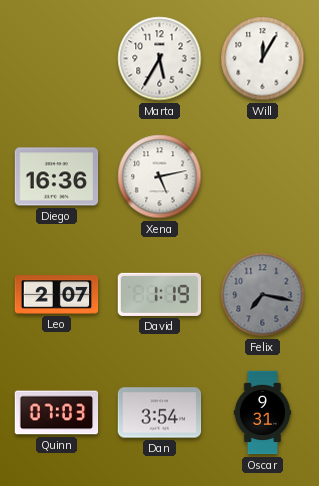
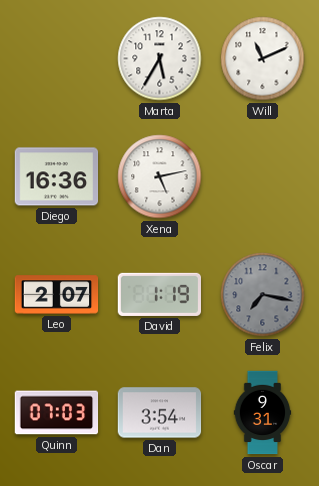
Will: 12:05 -> 11:11 (263, 59)
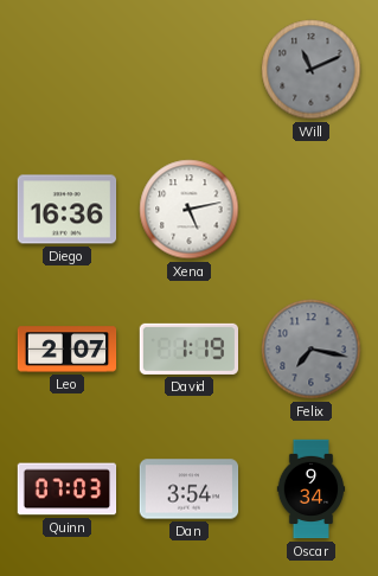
Marta: 5:35 -> none (160, 59)
Will dial: white -> grey (312, 70)
Oscar: 9:31 -> 9:34 (312, 489)
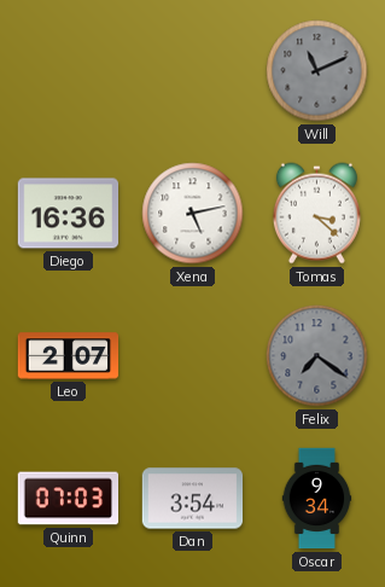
Tomas: none -> 3:22 (316, 214)
David: 1:19 -> none (190, 348)
Felix: 7:17 -> 7:21 (317, 356)
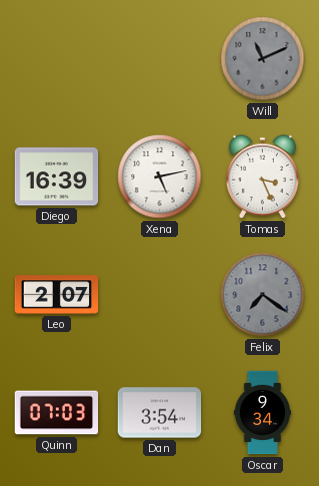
Diego: 16:36 -> 16:39 (57, 177)
Tomas: 3:22 -> 3:26 (262, 177)
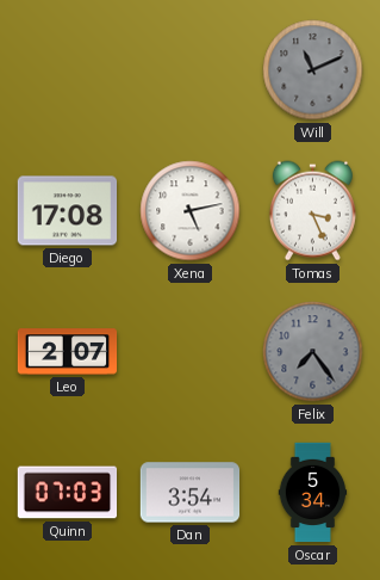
Diego: 16:39 -> 17:08 (68, 211)
Felix: 7:21 -> 7:24 (313, 352)
Oscar: 9:34 -> 5:34 (313, 493)
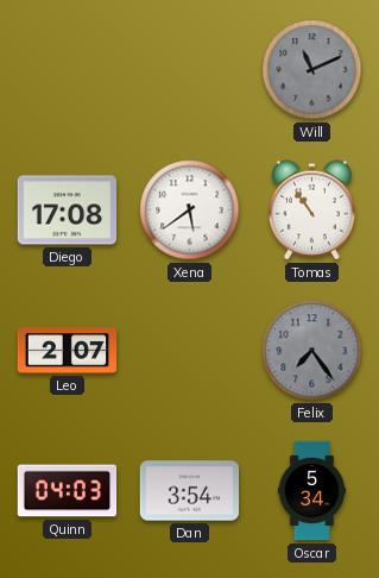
Xena: 5:13 -> 5:39 (190, 211)
Tomas: 3:26 -> 10:54 (311, 211)
Quinn: 07:03 -> 04:03 (68, 491)
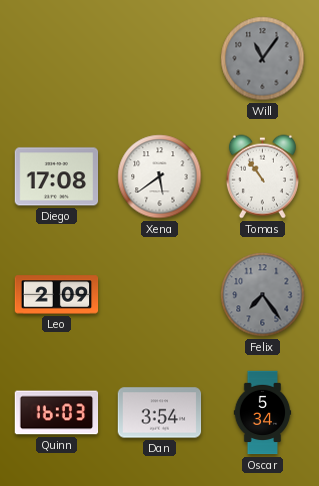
Will: 11:11 -> 11:06 (263, 59)
Leo: 2:07 -> 2:09 (57, 295)
Quinn: 04:03 -> 16:03 (57, 413)
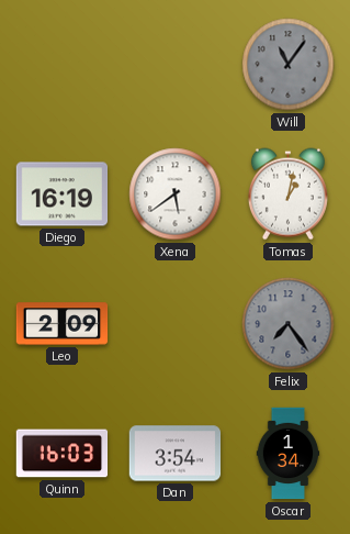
Diego: 17:08 -> 16:19 (63, 194)
Tomas: 10:54 -> 1:02 (287, 194)
Oscar: 5:34 -> 1:34 (289, 454)
